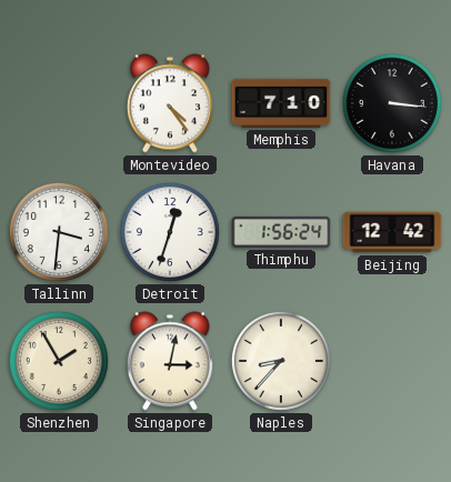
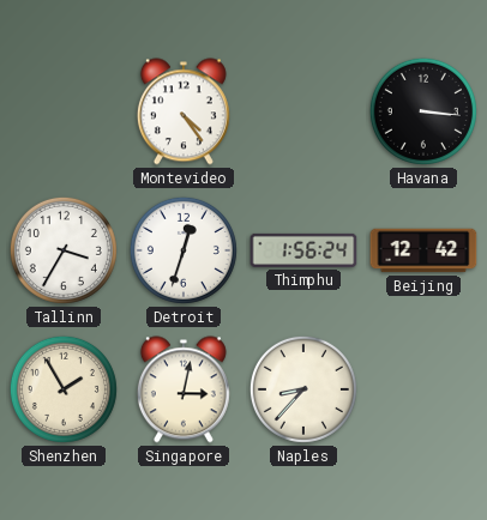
Memphis: 7:10 -> none (281, 103)
Tallinn: 3:31 -> 3:35 (64, 250)
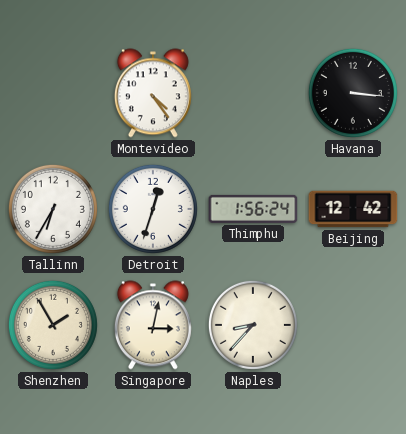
Tallinn: 3:35 -> 6:35 (53, 209)
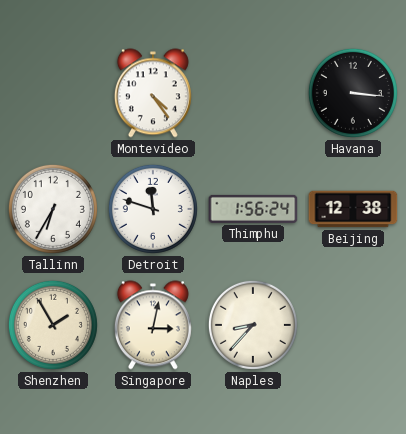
Detroit: 12:33 -> 11:48 (153, 209)
Beijing: 12:42 -> 12:38 (353, 209)
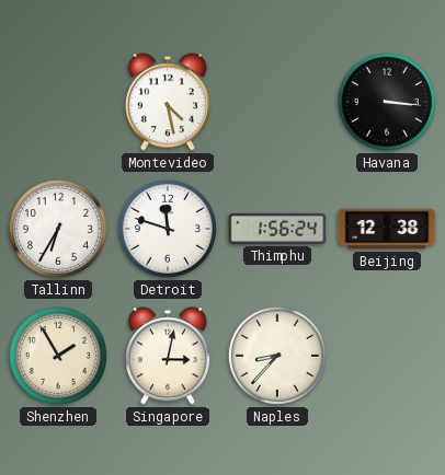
Montevideo: 4:24 -> 4:28 (168, 102)
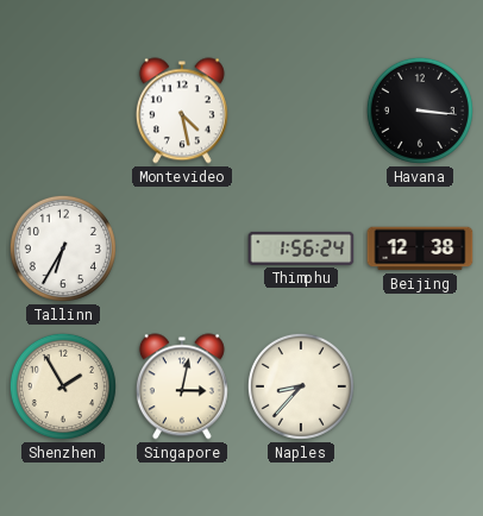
Detroit: 11:48 -> none (168, 229)
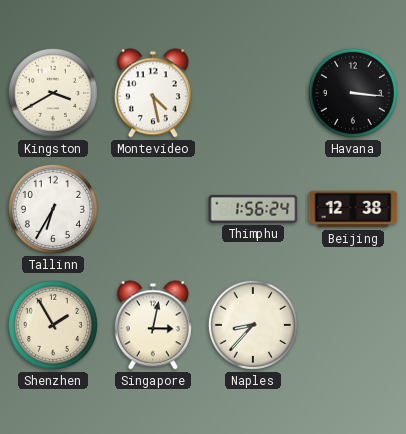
Kingston: none -> 3:40 (53, 93)
